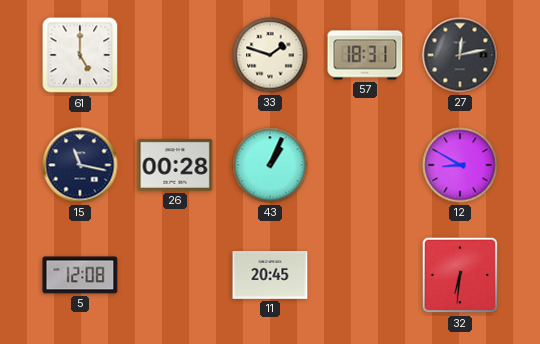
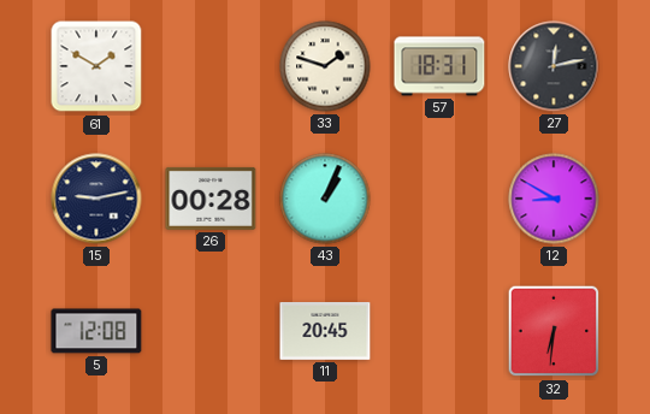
61: 5:00 -> 1:50 (96, 66)
15: 11:17 -> 9:13 (96, 199)
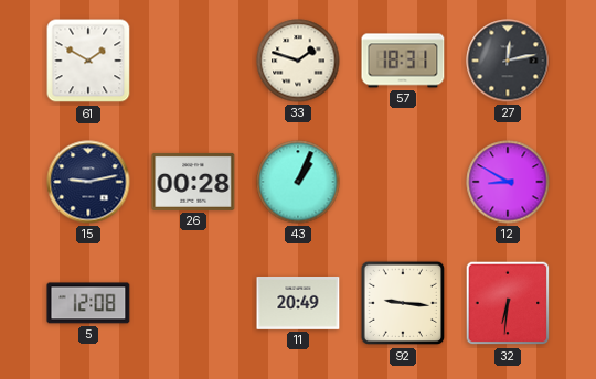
11: 20:45 -> 20:49 (298, 304)
92: none -> 9:16 (403, 303)
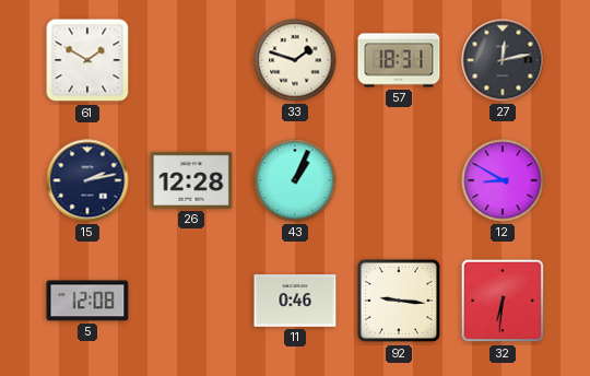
15: 9:13 -> 2:13 (87, 180)
26: 00:28 -> 12:28 (191, 180)
11: 20:49 -> 0:46 (295, 302)
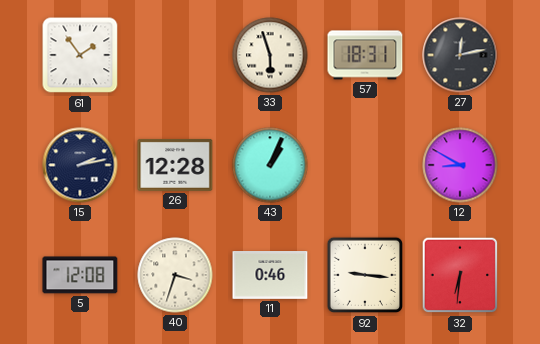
61: 1:50 -> 1:54 (80, 55)
33: 1:48 -> 5:57 (270, 55)
40: none -> 3:33 (175, 275)
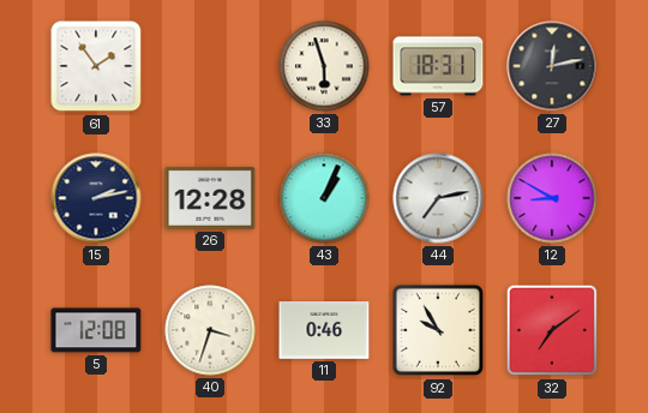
44: none -> 7:13 (438, 198)
92: 9:16 -> 9:55 (438, 330)
32: 6:31 -> 7:09 (552, 330)
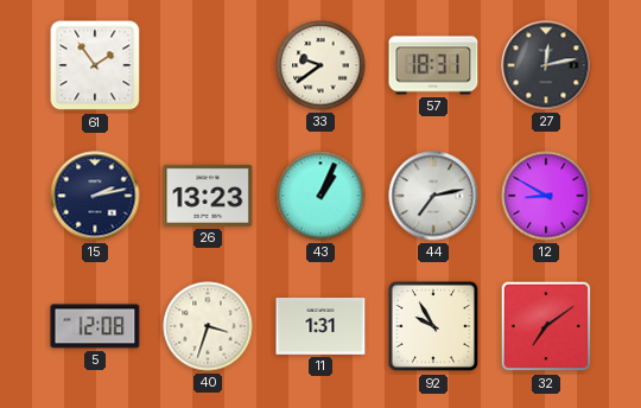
33: 5:57 -> 9:39 (320, 65)
26: 12:28 -> 13:23 (208, 196)
11: 0:46 -> 1:31 (320, 327)
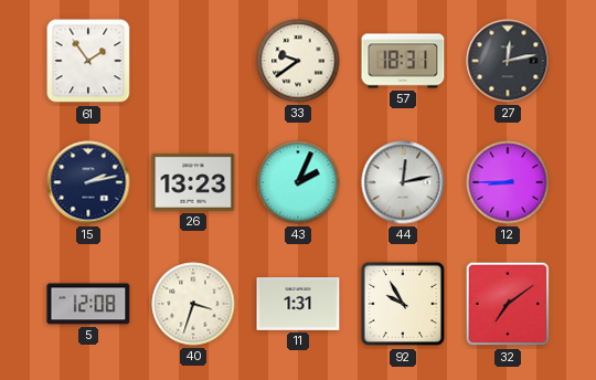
43: 1:04 -> 2:04 (298, 182)
44: 7:13 -> 12:13 (403, 182)
12: 8:50 -> 8:45 (508, 182)
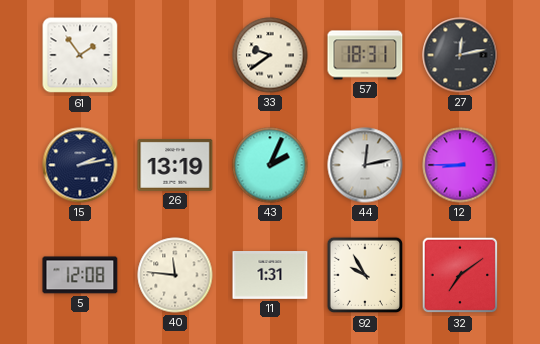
26: 13:23 -> 13:19 (175, 165)
40: 3:33 -> 11:46 (175, 275)
